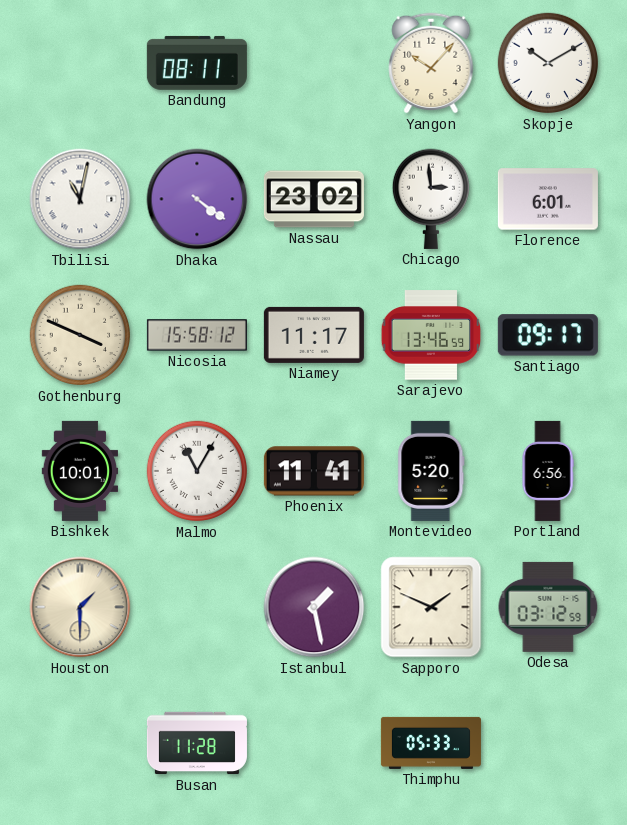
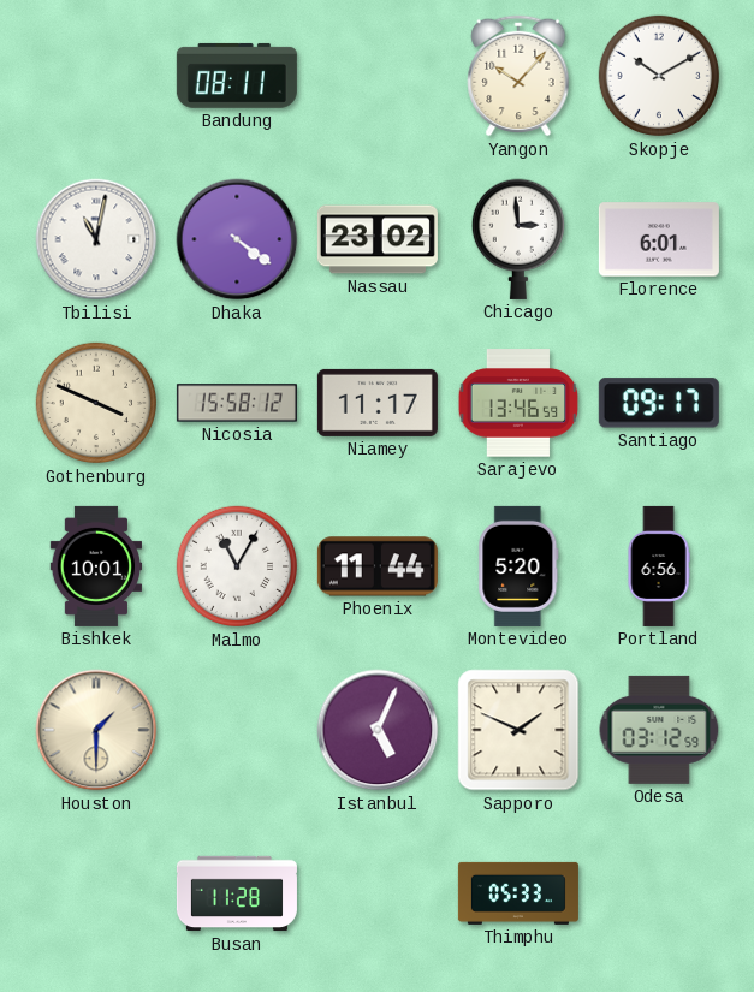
Phoenix: 11:41 -> 11:44 (378, 566)
Istanbul: 1:28 -> 5:04 (378, 730)
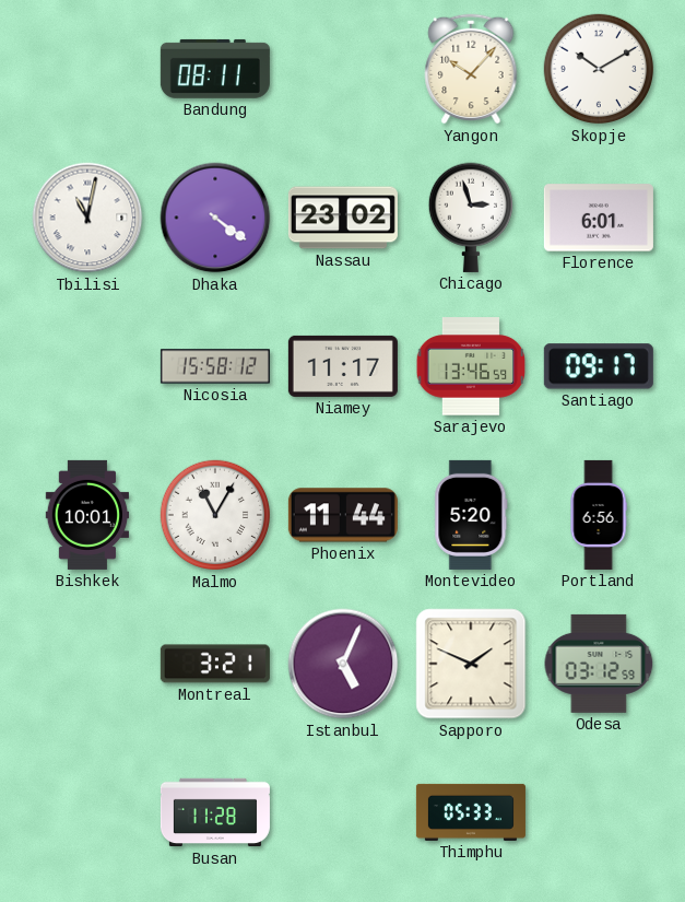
Chicago: 2:59 -> 2:57 (470, 218)
Gothenburg: 3:49 -> none (96, 403)
Houston: 1:30 -> none (96, 730)
Montreal: none -> 3:21 (215, 664)
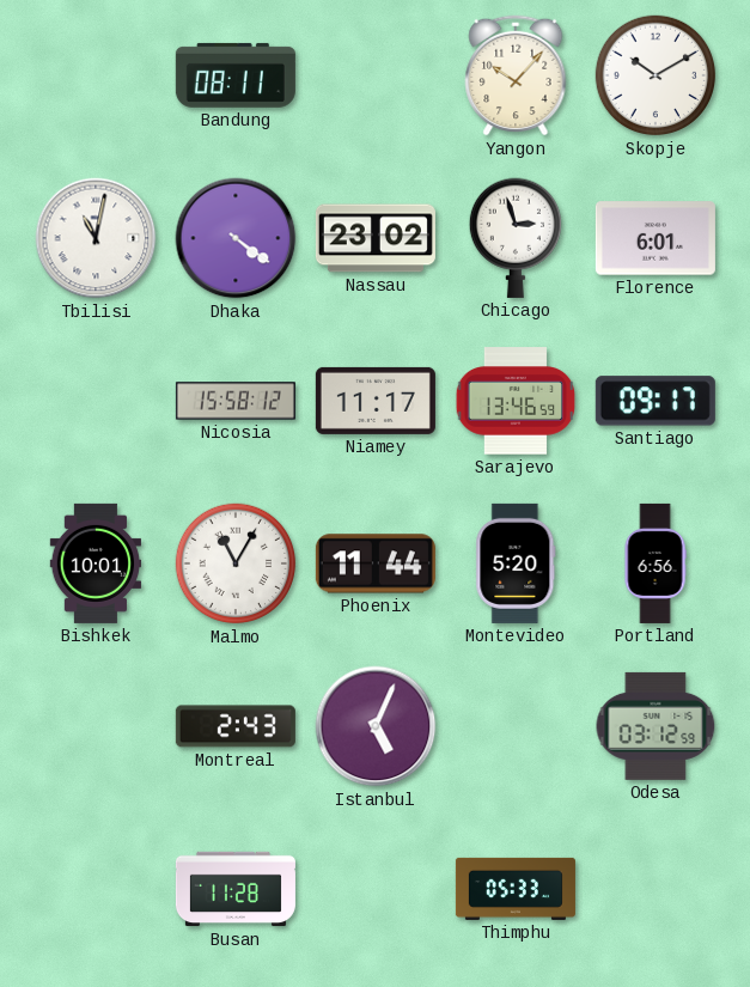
Montreal: 3:21 -> 2:43 (236, 726)
Sapporo: 1:49 -> none (471, 664)
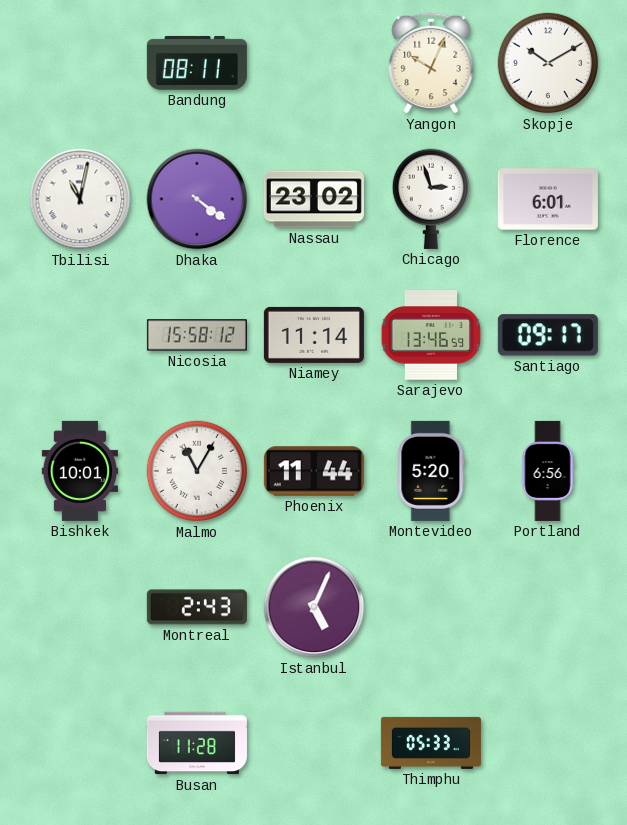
Yangon: 10:07 -> 10:04 (431, 63)
Niamey: 11:17 -> 11:14 (314, 335)
Odesa: 03:12 -> none (656, 726)
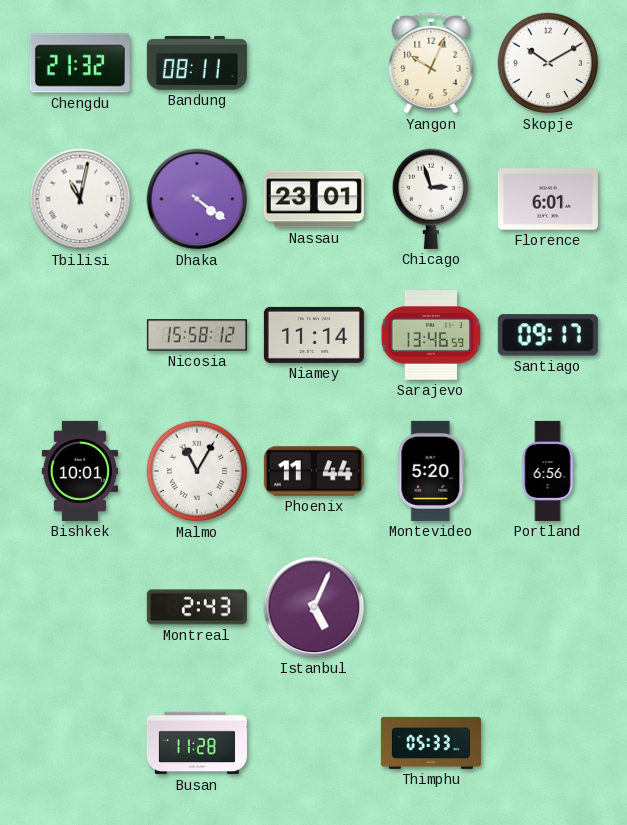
Chengdu: none -> 21:32 (80, 63)
Nassau: 23:02 -> 23:01 (314, 199)
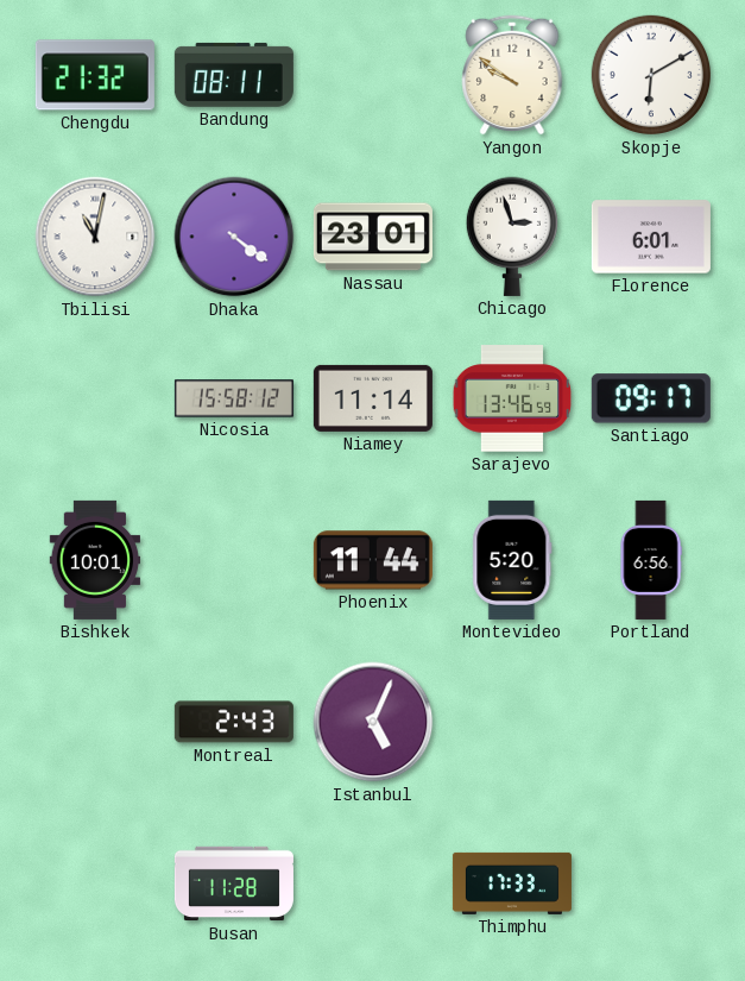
Yangon: 10:04 -> 9:51 (512, 75)
Skopje: 10:10 -> 6:10 (651, 75)
Malmo: 11:05 -> none (197, 471)
Thimphu: 05:33 -> 17:33 (512, 883)
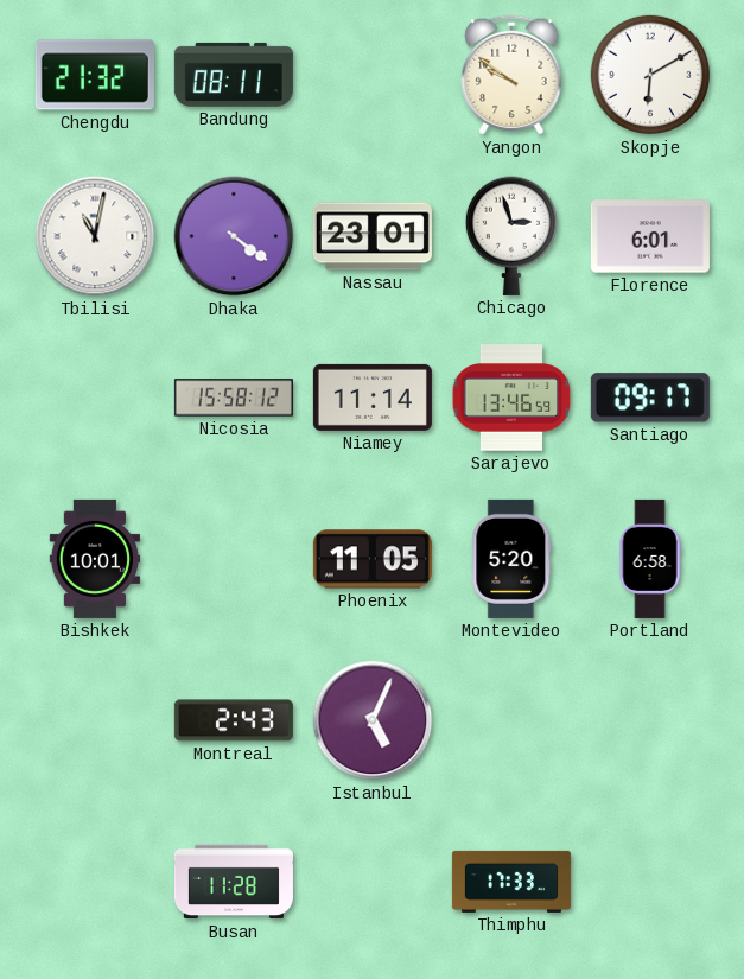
Phoenix: 11:44 -> 11:05 (373, 559)
Portland: 6:56 -> 6:58 (650, 559)
